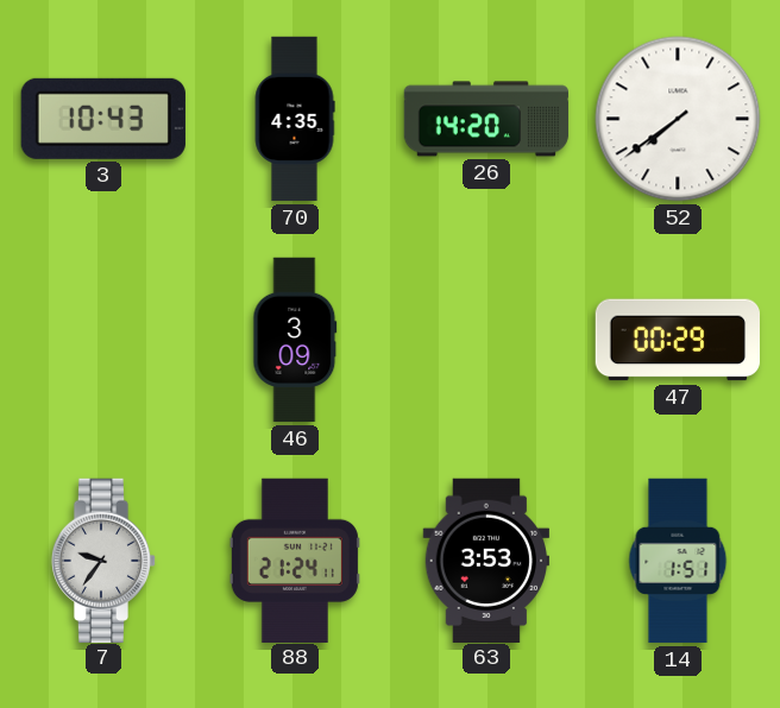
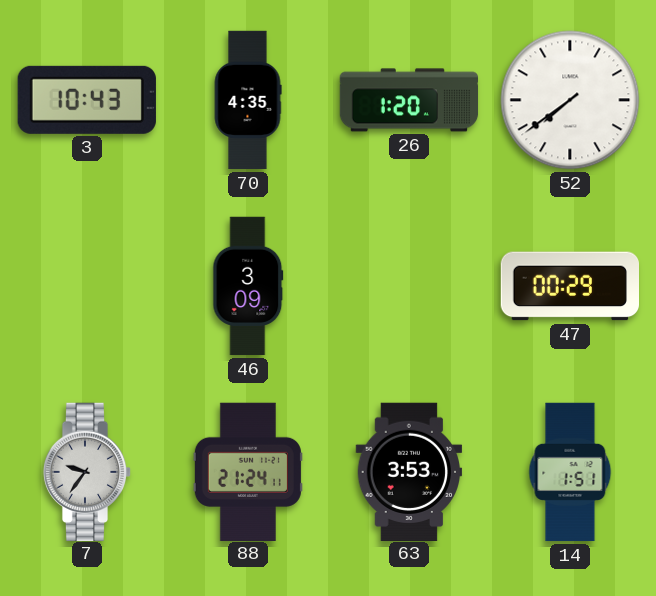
26: 14:20 -> 1:20 (409, 100)
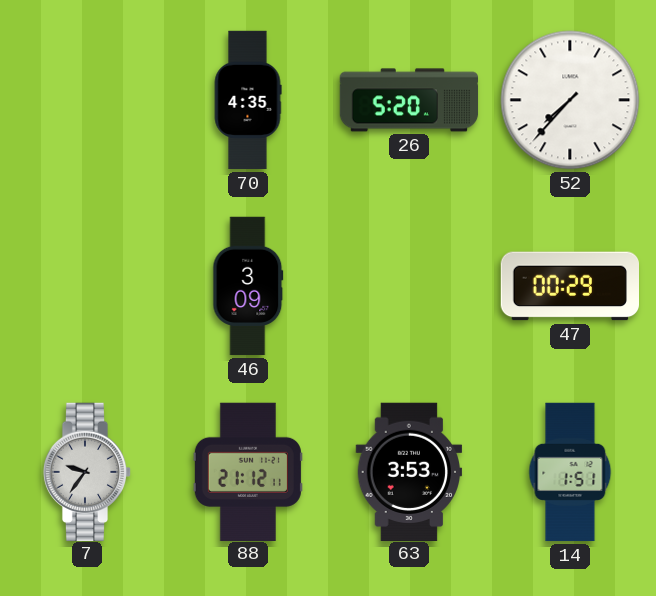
3: 10:43 -> none (87, 100)
26: 1:20 -> 5:20 (409, 100)
52: 7:39 -> 7:37 (570, 100)
88: 21:24 -> 21:12 (248, 471)
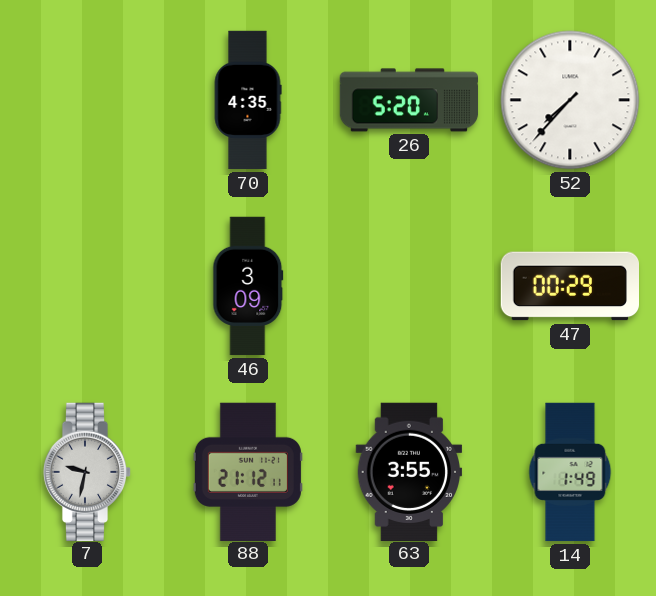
7: 9:36 -> 9:32 (87, 471)
63: 3:53 -> 3:55 (409, 471)
14: 1:51 -> 1:49 (570, 472)
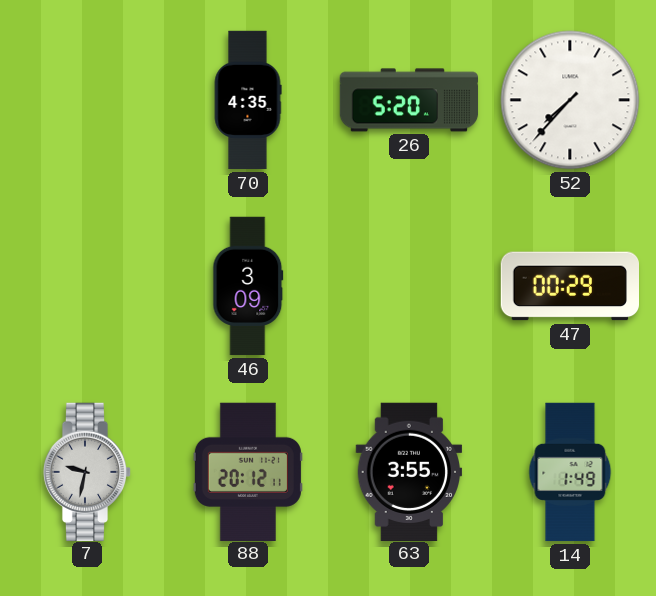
88: 21:12 -> 20:12 (248, 471)
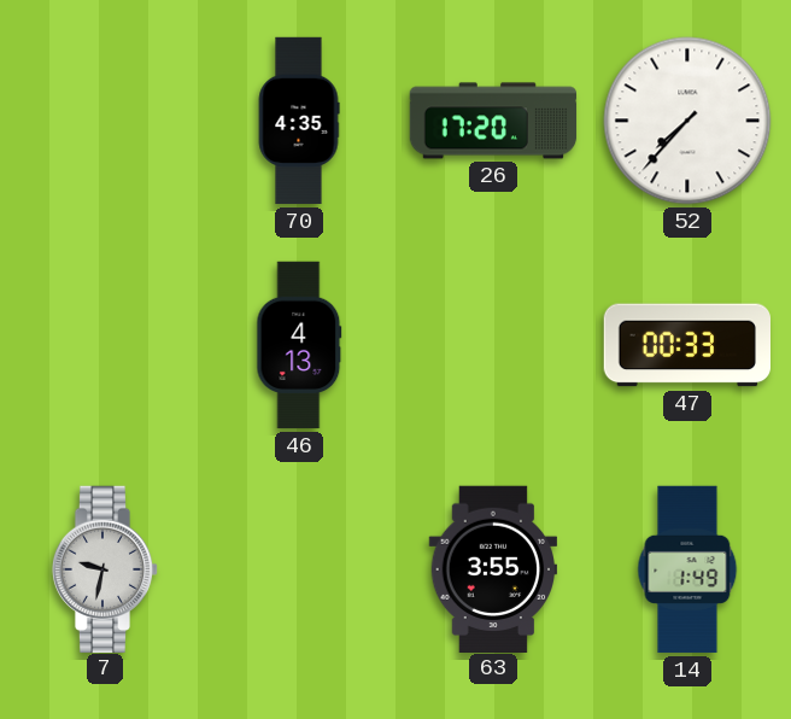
26: 5:20 -> 17:20 (493, 121)
46: 3:09 -> 4:13 (299, 345)
47: 00:29 -> 00:33 (686, 345)
88: 20:12 -> none (248, 471)
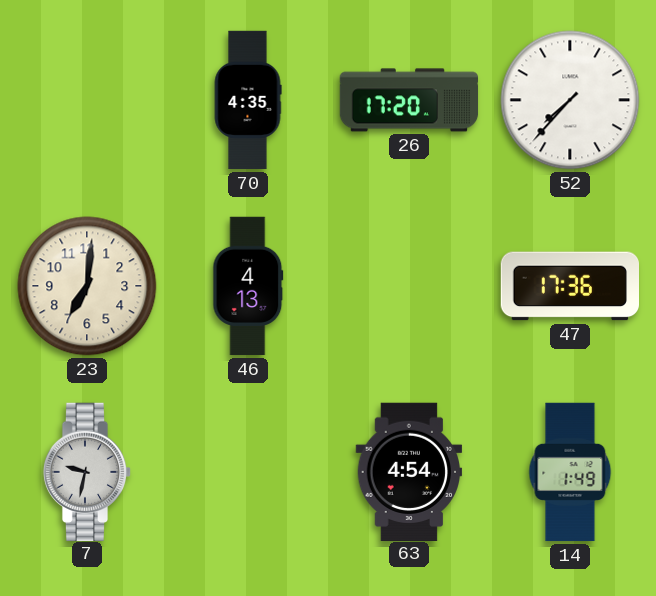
23: none -> 7:01 (87, 286)
47: 00:33 -> 17:36 (569, 286)
63: 3:55 -> 4:54 (409, 471)
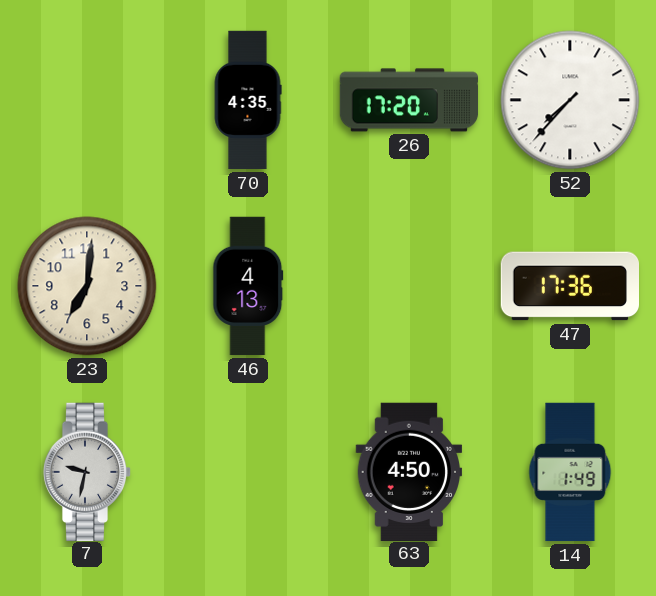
63: 4:54 -> 4:50 (409, 471)
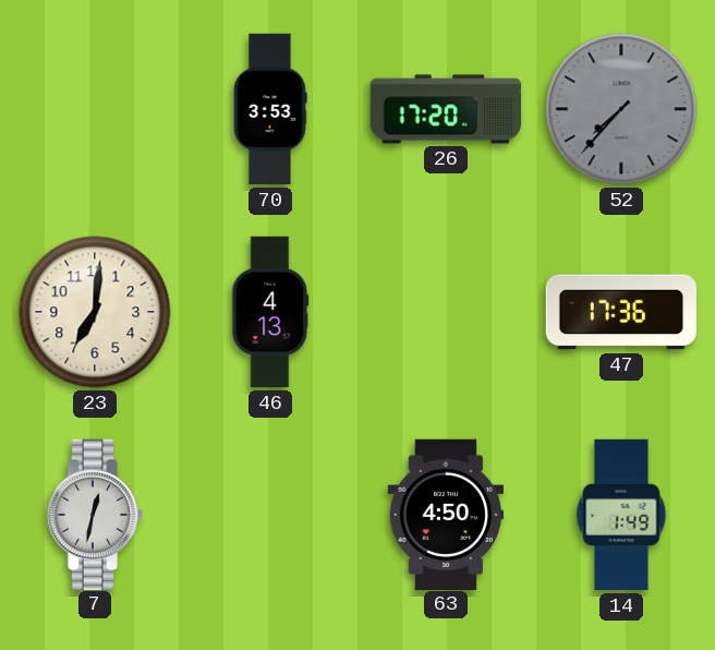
70: 4:35 -> 3:53 (270, 109)
52 dial: white -> grey (621, 109)
7: 9:32 -> 12:32 (95, 514)
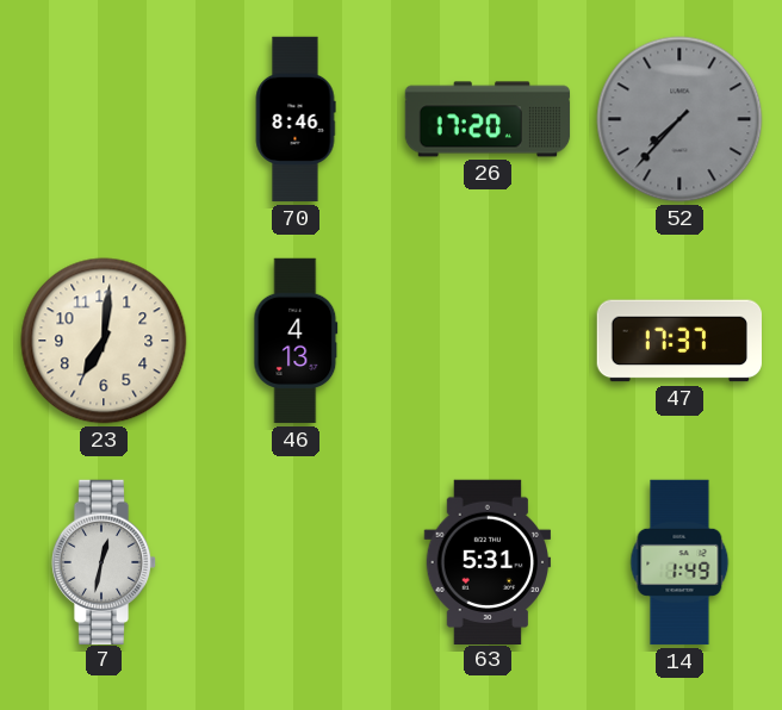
70: 3:53 -> 8:46 (296, 119)
47: 17:36 -> 17:37 (678, 341)
63: 4:50 -> 5:31 (488, 561)
